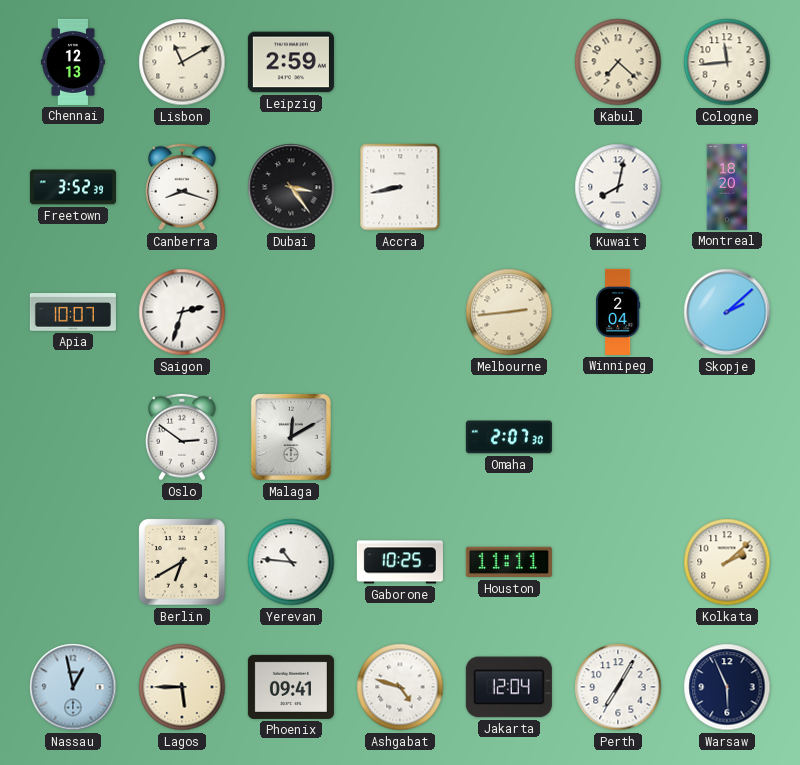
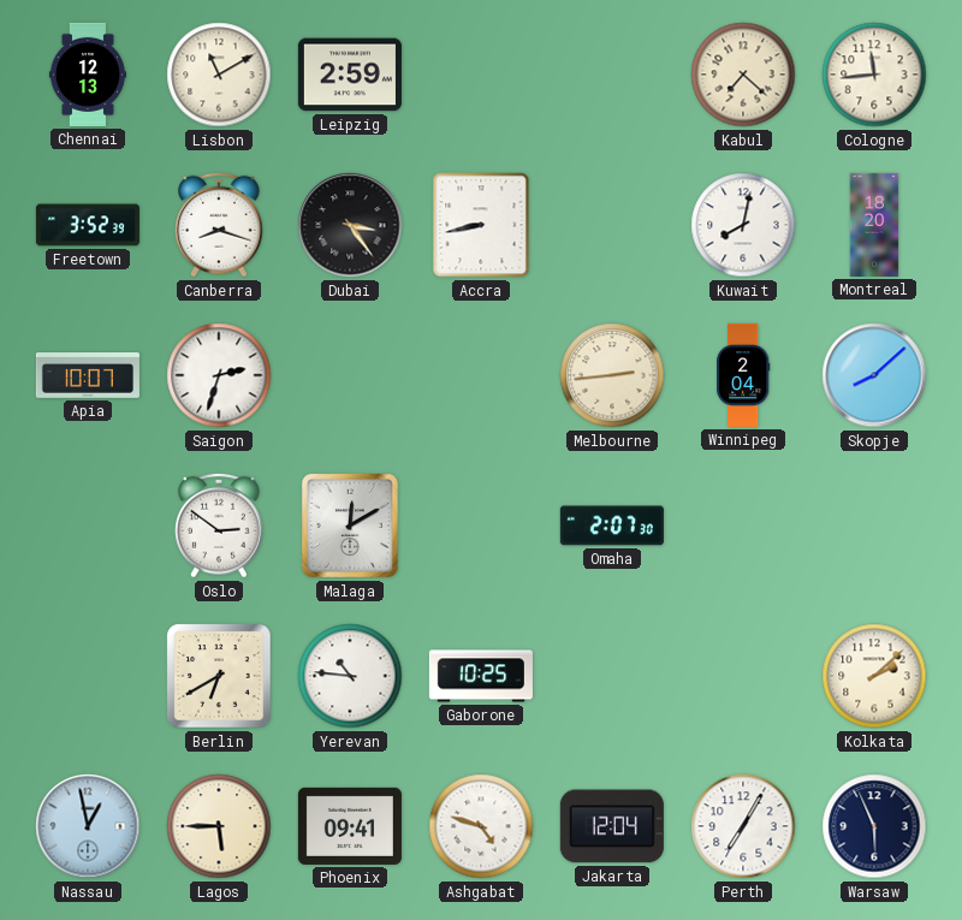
Skopje: 2:08 -> 8:08 (874, 375)
Houston: 11:11 -> none (509, 562)
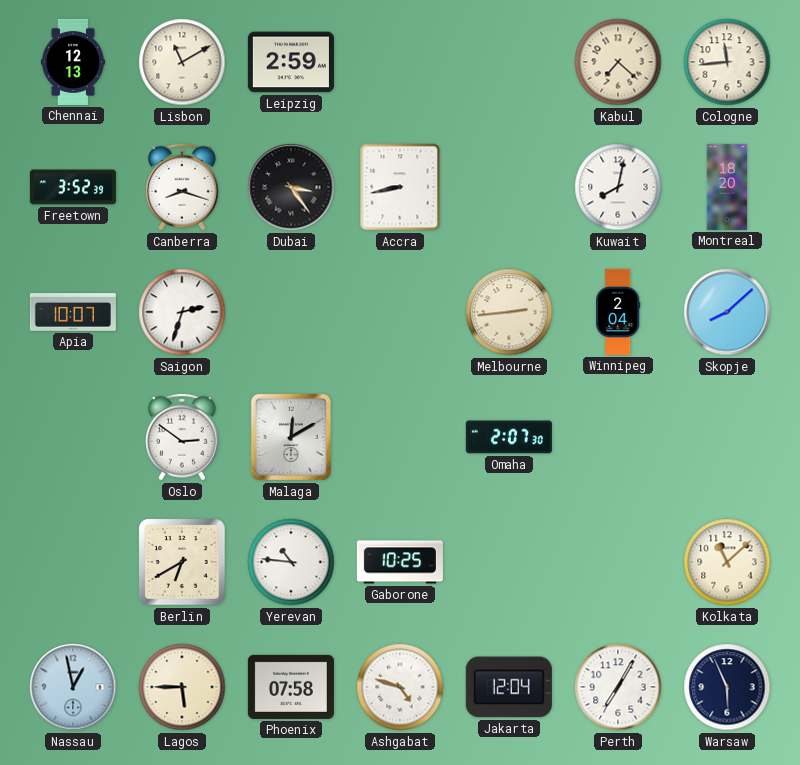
Kolkata: 2:08 -> 11:08 (727, 562)
Phoenix: 09:41 -> 07:58 (291, 687)
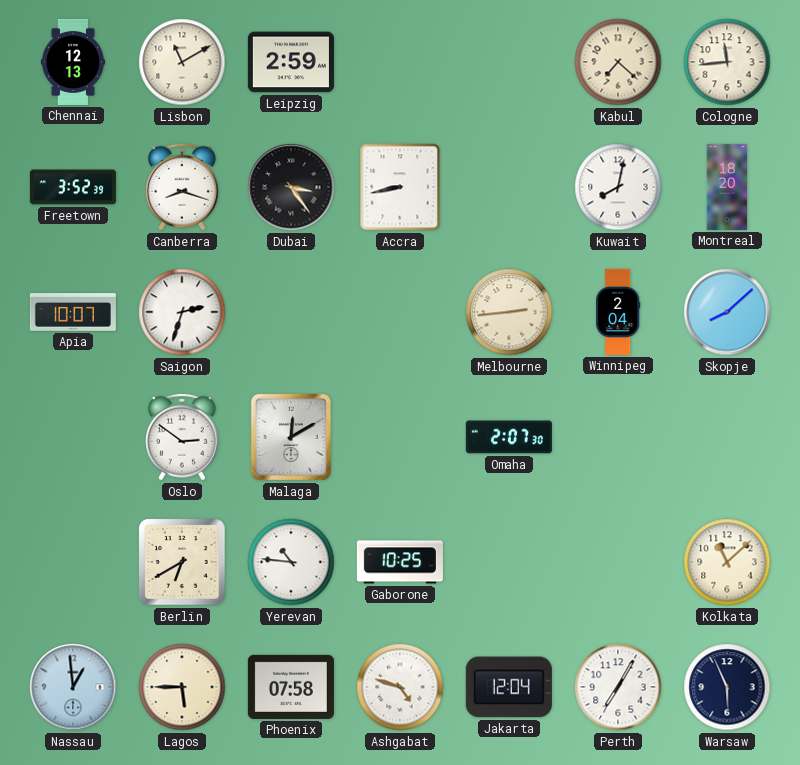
Nassau: 12:58 -> 12:59 (73, 687)
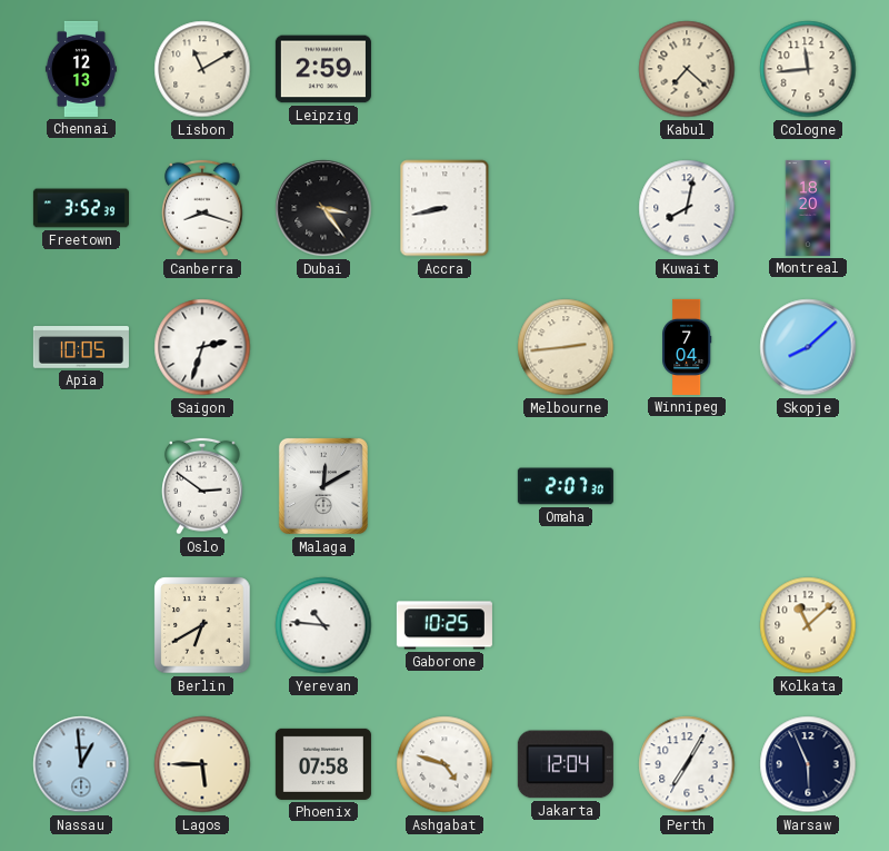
Apia: 10:07 -> 10:05 (81, 347)
Winnipeg: 2:04 -> 7:04 (687, 347)
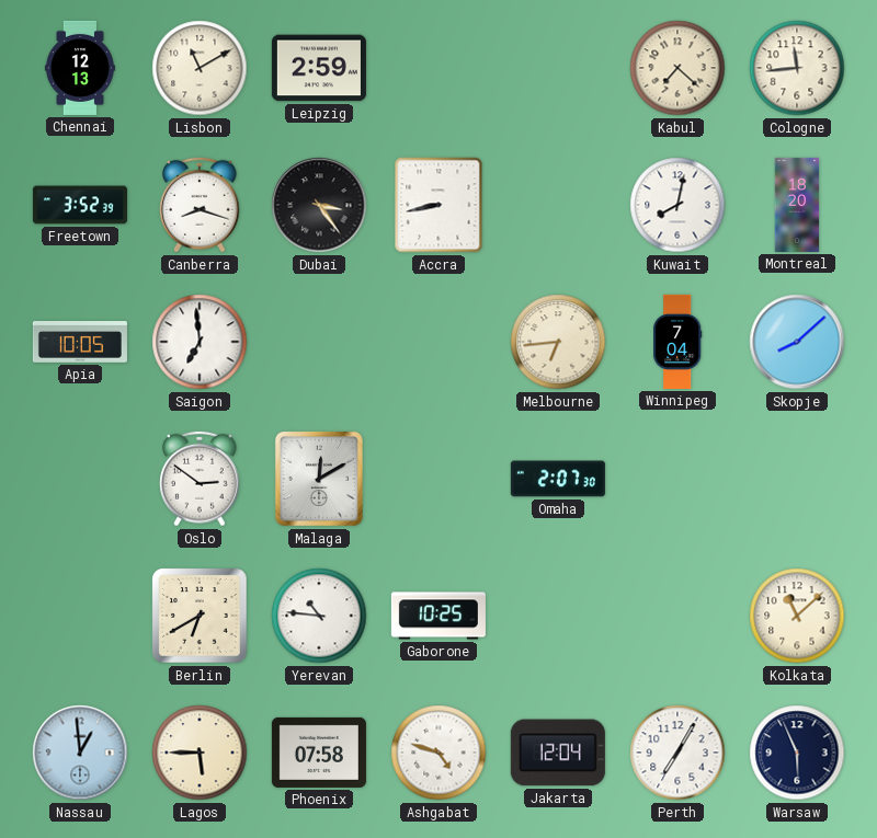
Saigon: 2:33 -> 6:59 (200, 342)
Melbourne: 2:44 -> 6:44 (558, 342)
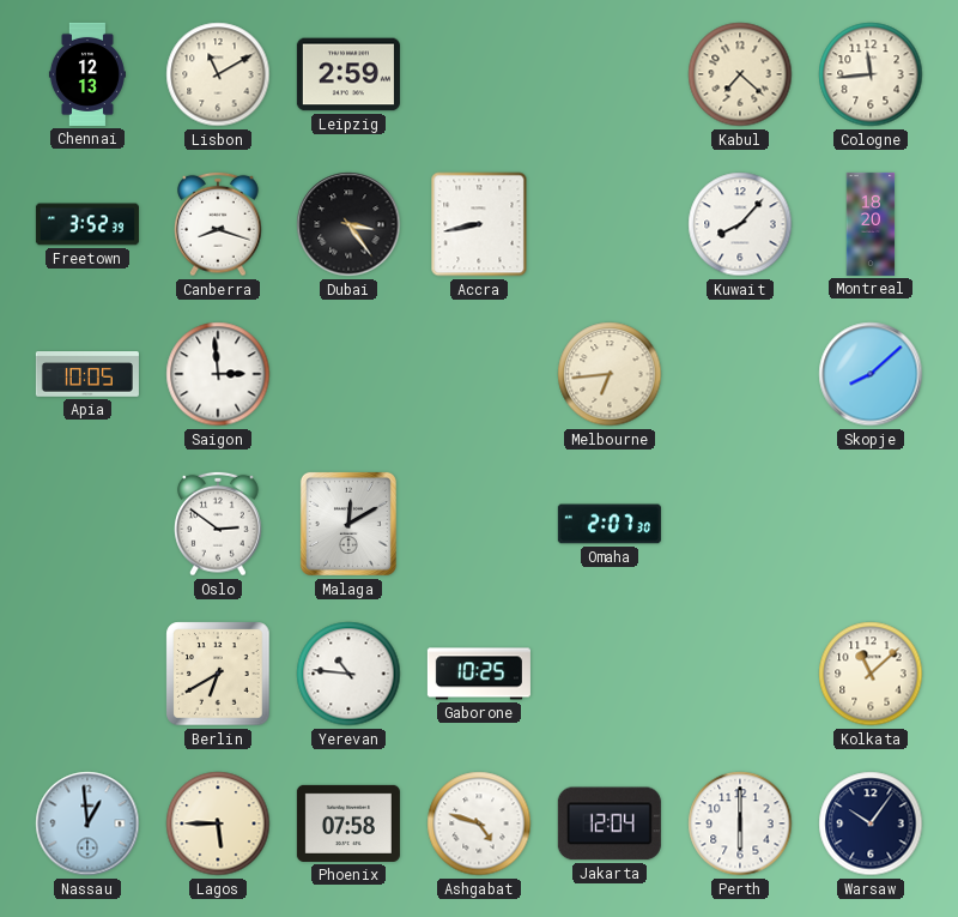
Kuwait: 8:02 -> 8:07 (740, 224)
Saigon: 6:59 -> 2:59 (218, 374)
Winnipeg: 7:04 -> none (677, 342)
Perth: 7:05 -> 6:00 (740, 824)
Warsaw: 5:56 -> 10:06 (871, 824)
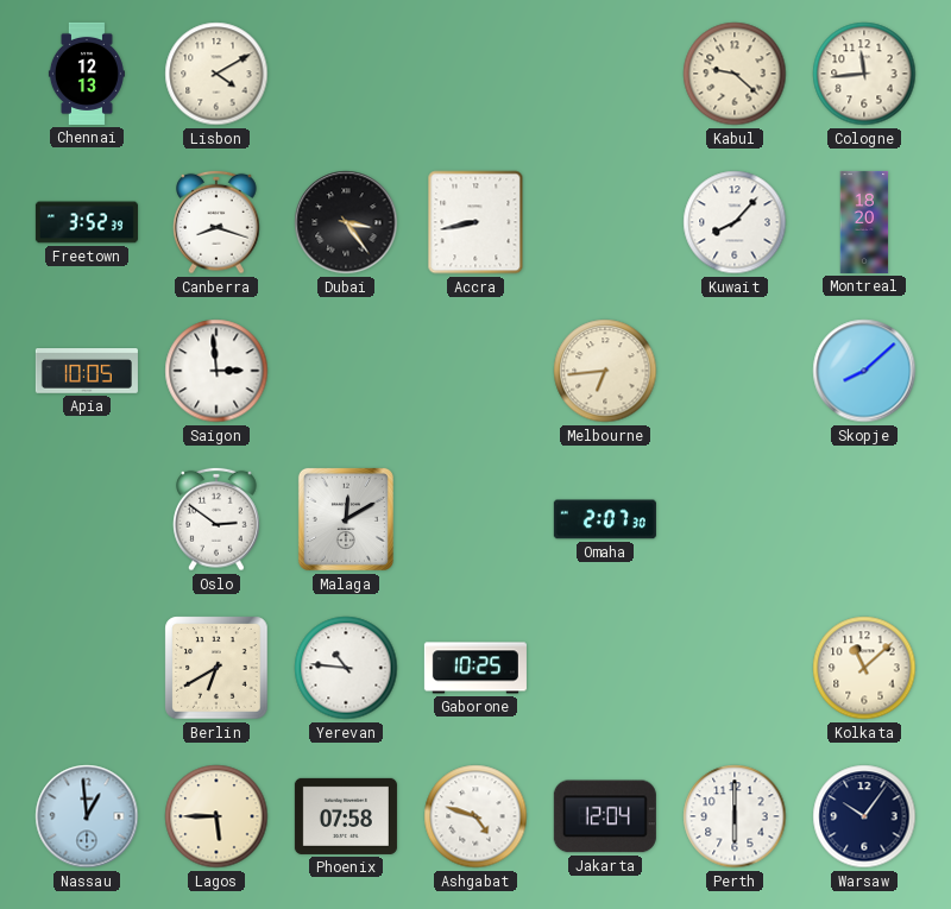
Lisbon: 11:10 -> 4:10 (216, 74)
Leipzig: 2:59 -> none (348, 74)
Kabul: 7:22 -> 9:22 (735, 74)
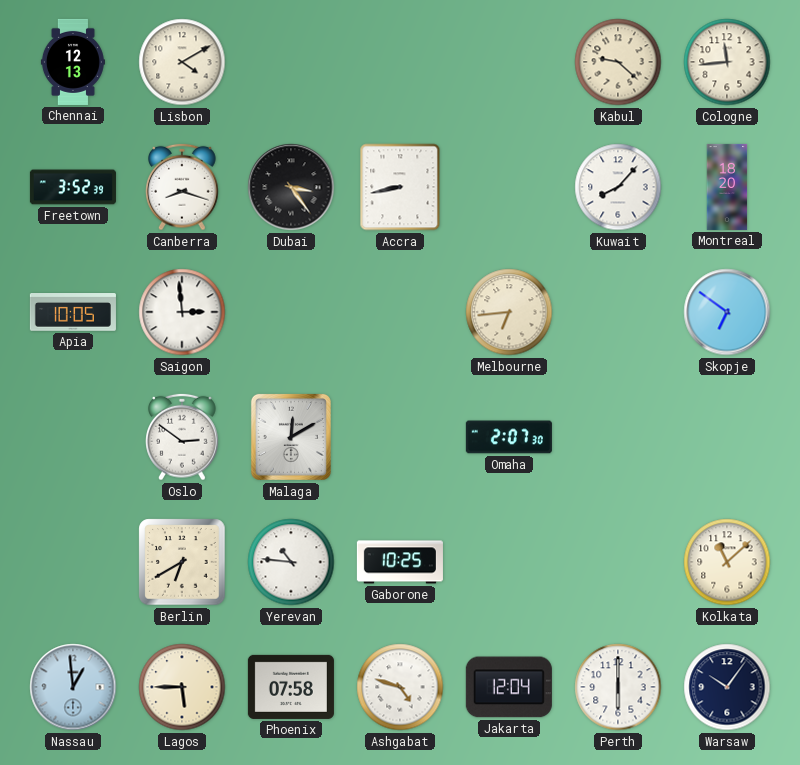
Skopje: 8:08 -> 6:51 (727, 312)
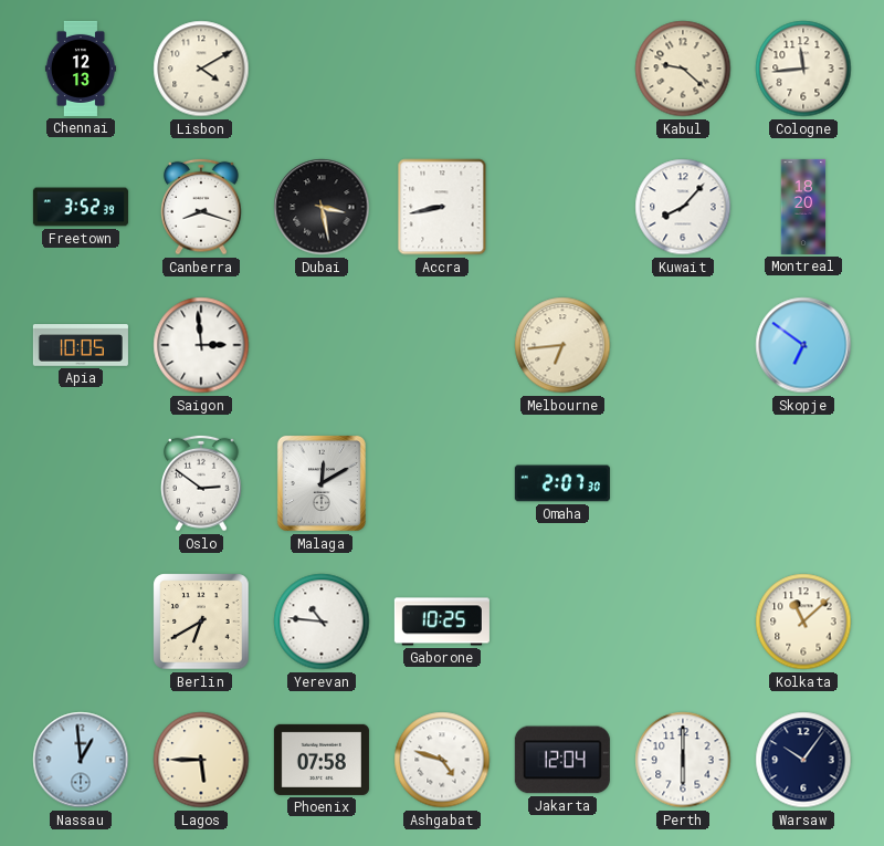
Dubai: 3:24 -> 3:28 (322, 207)
